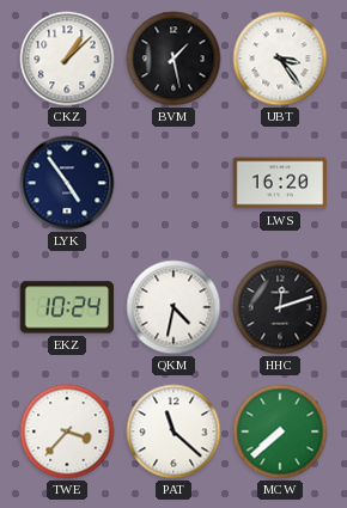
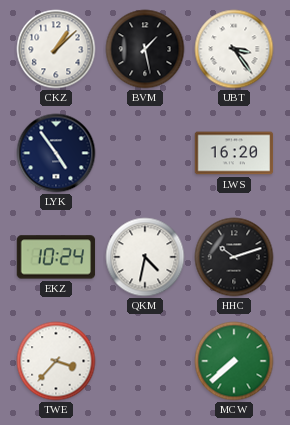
HHC: 12:12 -> 10:12 (234, 257)
PAT: 11:22 -> none (173, 432)
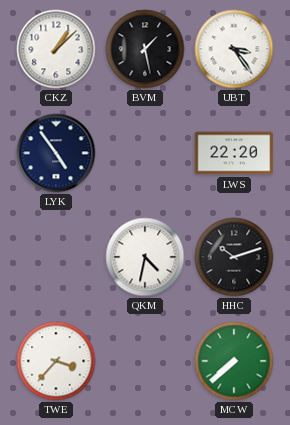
LWS: 16:20 -> 22:20 (234, 153)
EKZ: 10:24 -> none (56, 257)
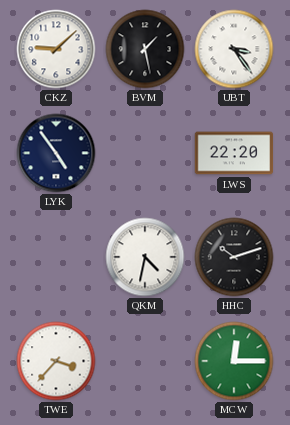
CKZ: 1:08 -> 9:08 (56, 49)
MCW: 7:38 -> 12:15 (234, 361)
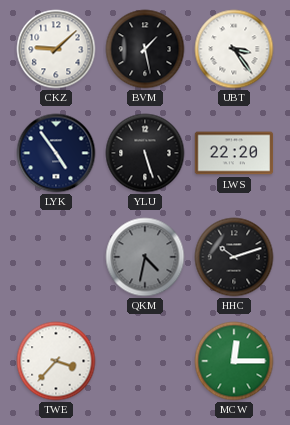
YLU: none -> 5:27 (145, 153)
QKM dial: white -> grey (145, 257)
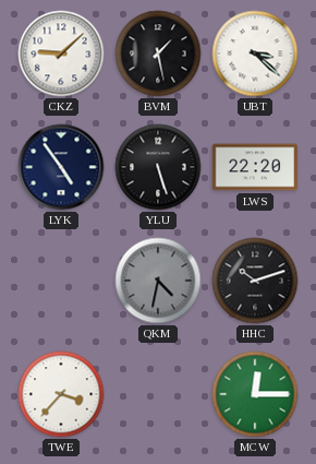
UBT: 3:24 -> 3:22 (255, 53)
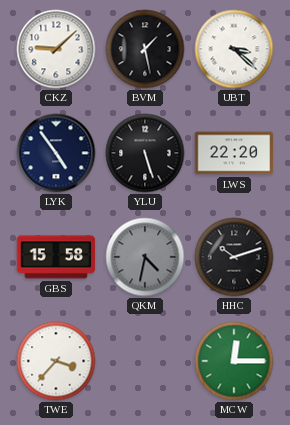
GBS: none -> 15:58 (56, 257)
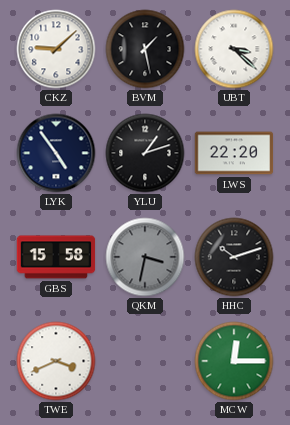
YLU: 5:27 -> 1:12 (145, 153)
QKM: 4:32 -> 3:32 (145, 257)
TWE: 3:37 -> 3:41 (56, 361)
